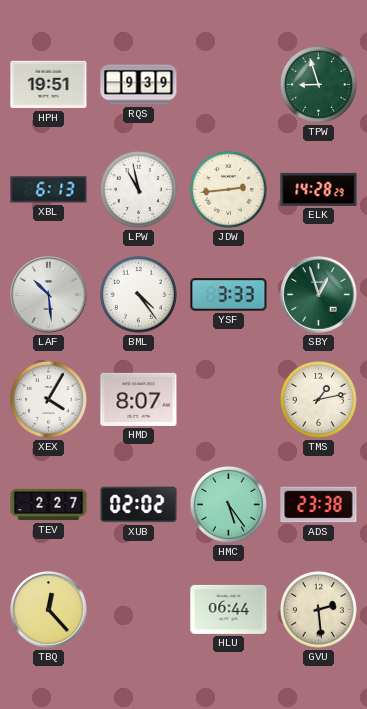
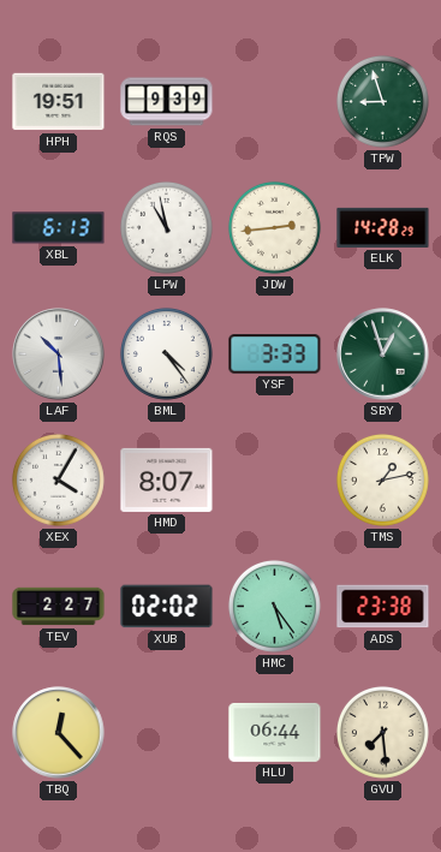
GVU: 2:29 -> 7:29 (382, 732)
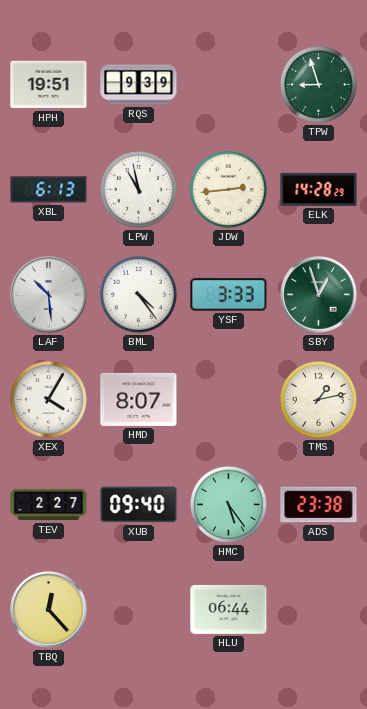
XUB: 02:02 -> 09:40 (139, 505)
GVU: 7:29 -> none (382, 732)
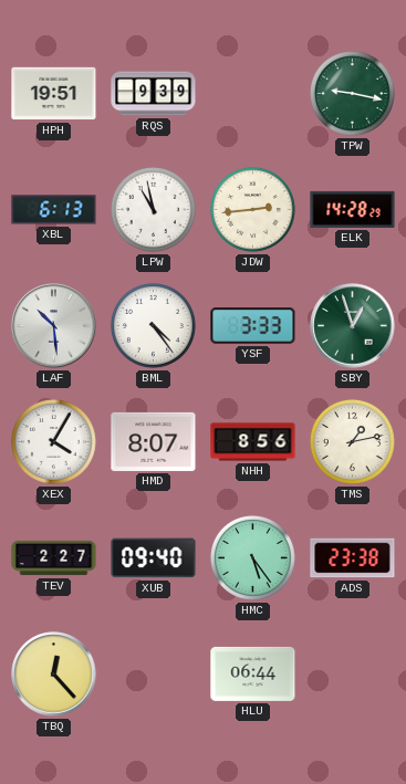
TPW: 8:57 -> 9:17 (352, 93)
NHH: none -> 8:56 (253, 442)
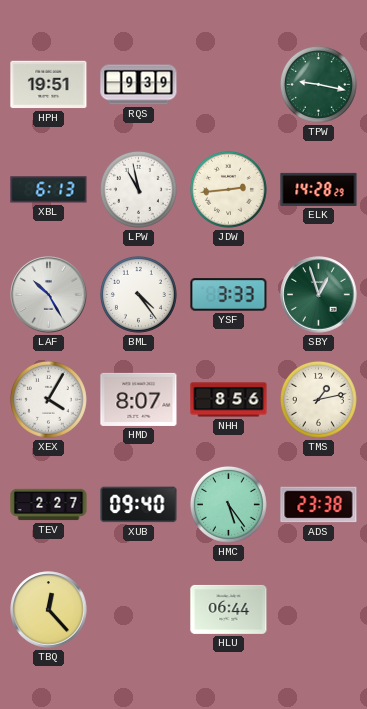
LAF: 10:29 -> 10:25 (49, 295)
